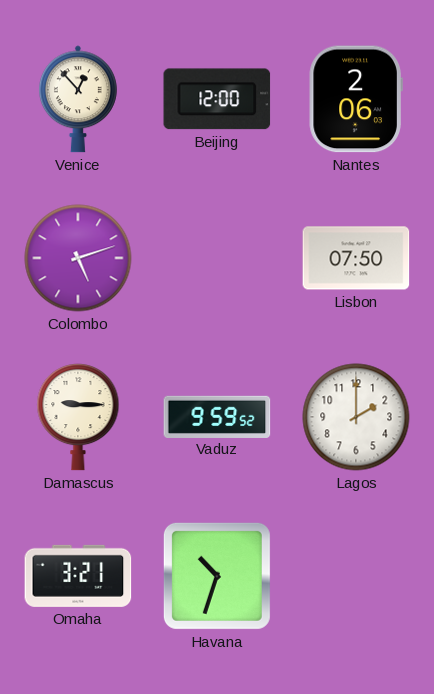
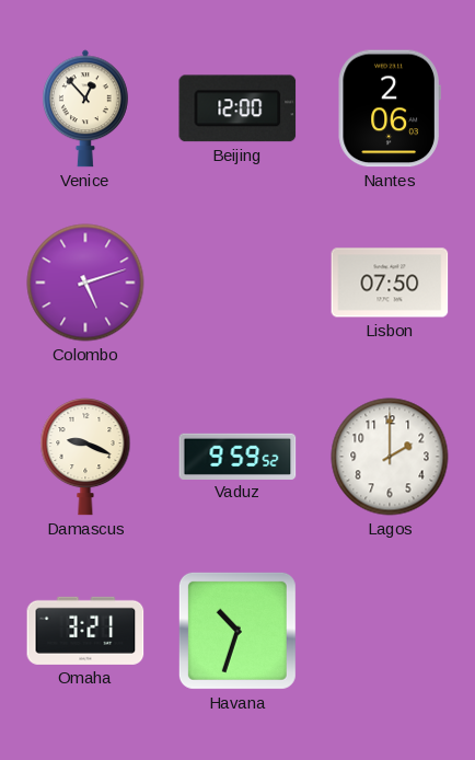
Damascus: 9:15 -> 9:19 (85, 458)
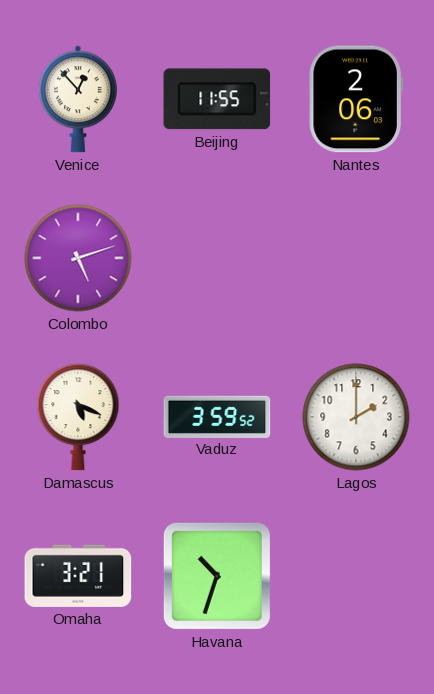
Beijing: 12:00 -> 11:55 (217, 99)
Lisbon: 07:50 -> none (390, 283)
Damascus: 9:19 -> 5:19 (78, 418)
Vaduz: 9:59 -> 3:59 (217, 416)
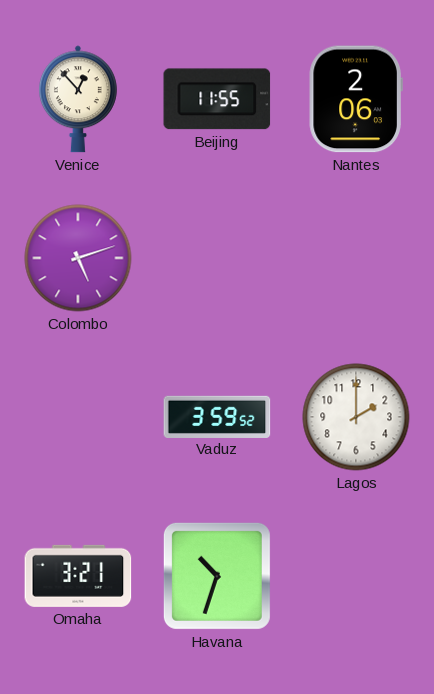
Damascus: 5:19 -> none (78, 418)
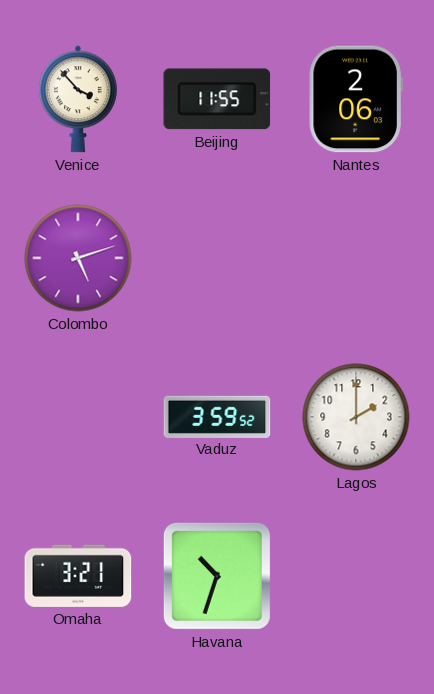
Venice: 12:53 -> 3:53 (78, 99)
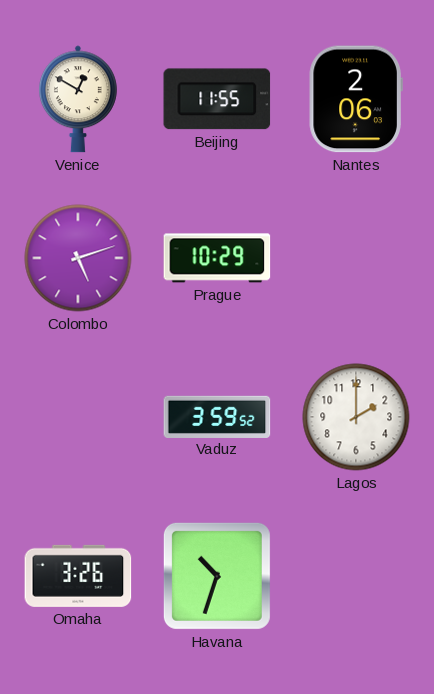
Venice: 3:53 -> 12:50 (78, 99)
Prague: none -> 10:29 (217, 258)
Omaha: 3:21 -> 3:26 (78, 576)
